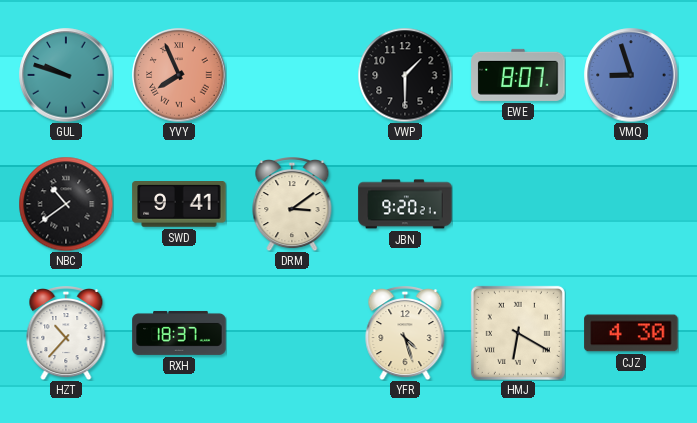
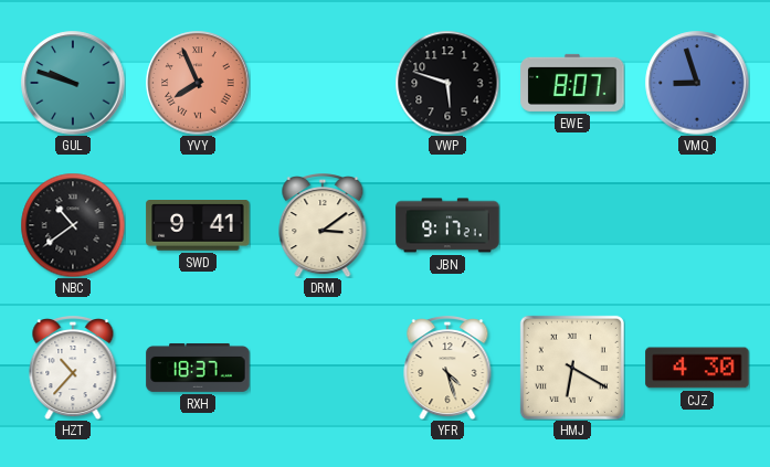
VWP: 1:30 -> 5:48 (447, 83)
JBN: 9:20 -> 9:17 (447, 225)
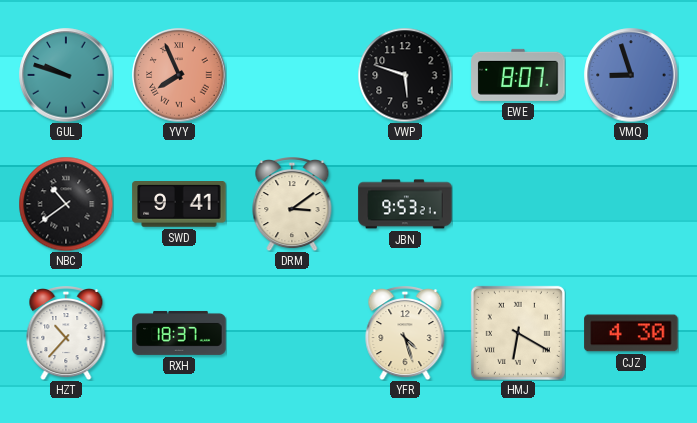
JBN: 9:17 -> 9:53 (405, 204)
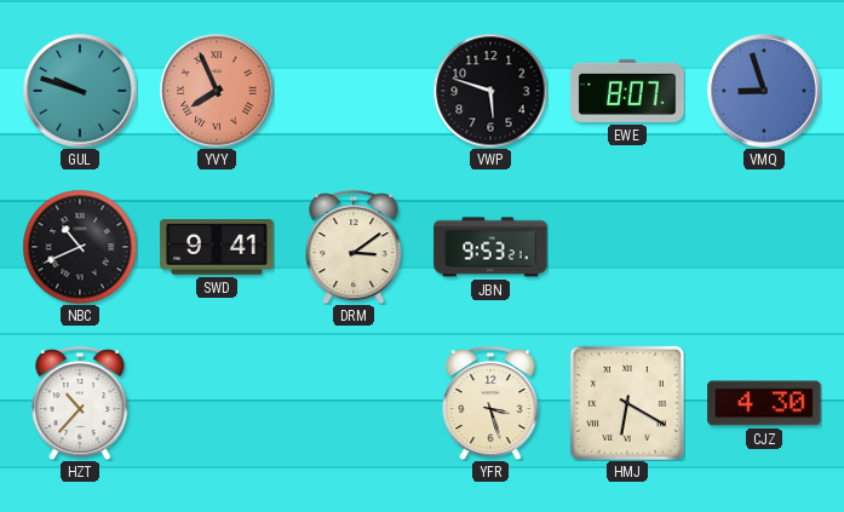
NBC: 10:39 -> 10:41 (80, 247)
RXH: 18:37 -> none (179, 333)
YFR: 4:27 -> 3:27 (490, 404)
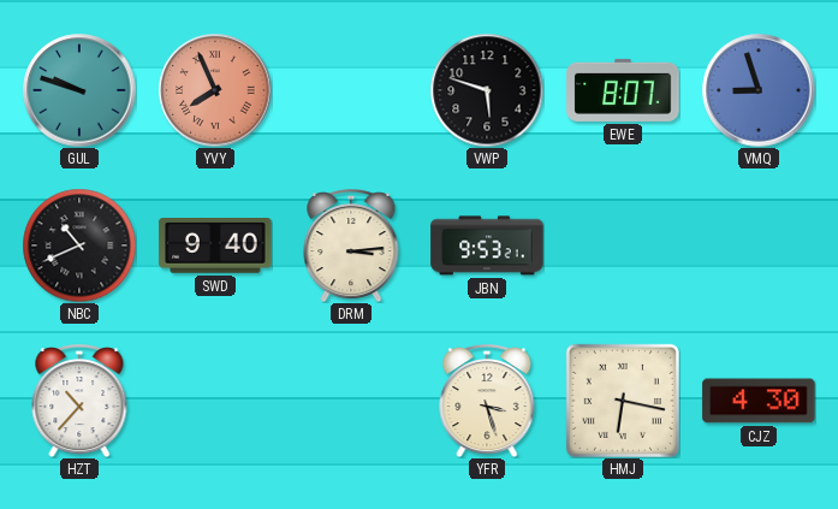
SWD: 9:41 -> 9:40 (215, 245)
DRM: 3:09 -> 3:14 (351, 247)
HMJ: 6:20 -> 6:17 (623, 401)
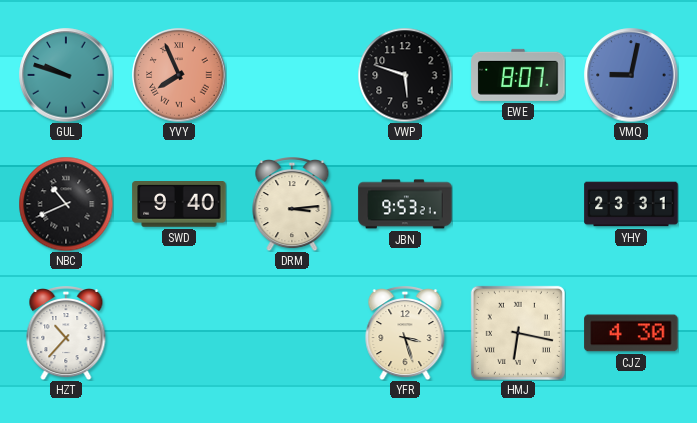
VMQ: 8:57 -> 9:02 (631, 75)
YHY: none -> 23:31 (631, 204)
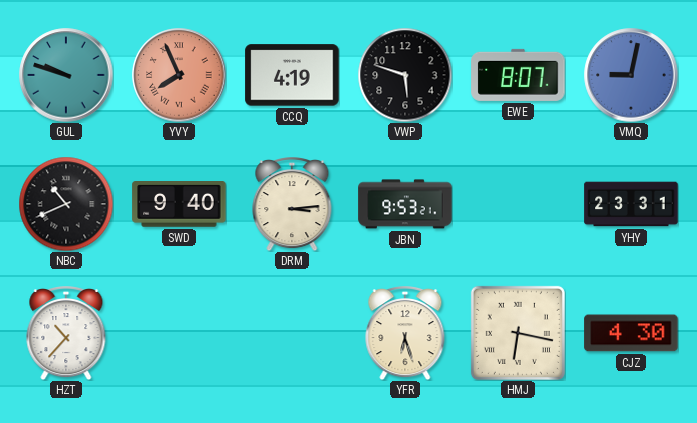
CCQ: none -> 4:19 (292, 75)
YFR: 3:27 -> 6:27 (405, 334)
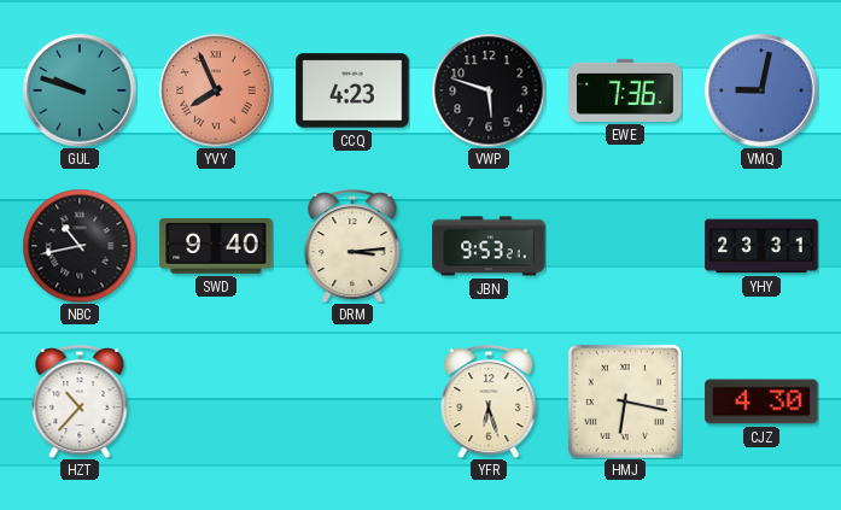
CCQ: 4:19 -> 4:23 (352, 90)
EWE: 8:07 -> 7:36 (625, 90)
NBC: 10:41 -> 10:43 (80, 246)
